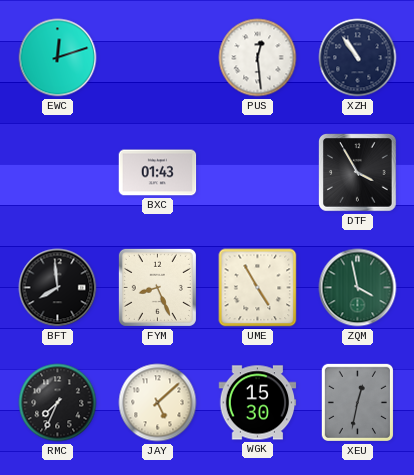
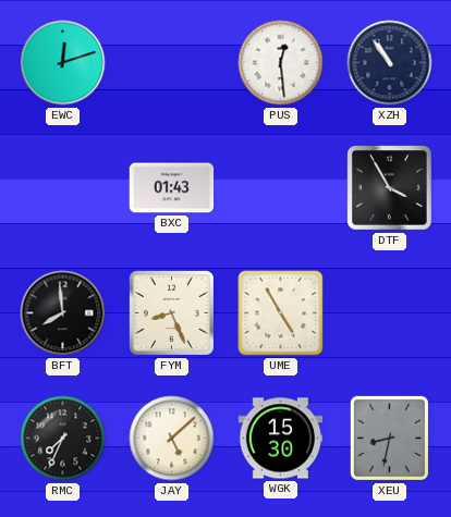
ZQM: 3:58 -> none (358, 288)
XEU: 12:32 -> 8:32 (389, 438)
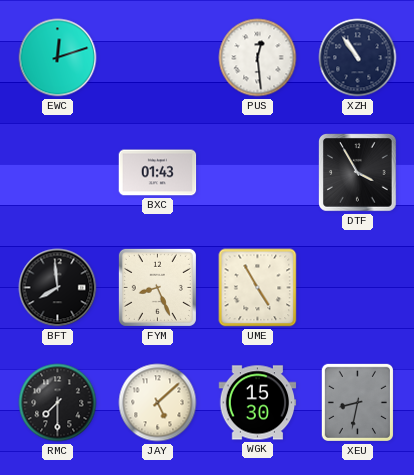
RMC: 7:34 -> 7:30 (58, 403)
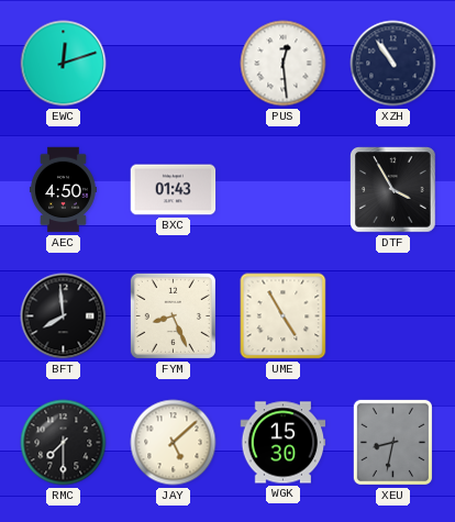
AEC: none -> 4:50 (63, 190)
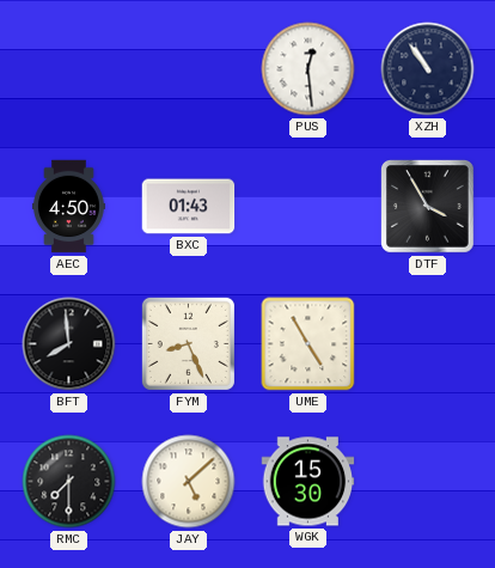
EWC: 12:12 -> none (64, 64)
XEU: 8:32 -> none (392, 442)
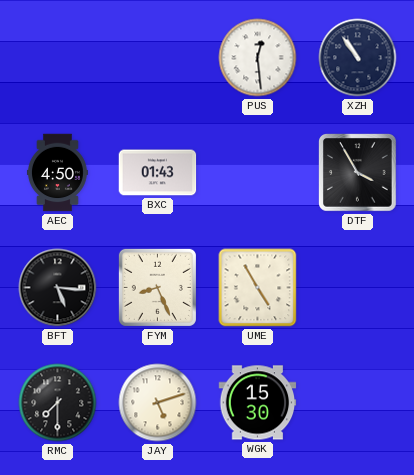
BFT: 7:59 -> 5:16 (58, 288)
JAY: 5:08 -> 5:12 (158, 403)
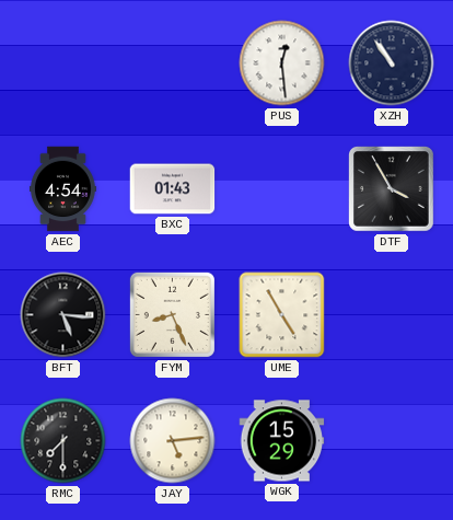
AEC: 4:50 -> 4:54 (62, 189)
JAY: 5:12 -> 5:14 (173, 441)
WGK: 15:30 -> 15:29 (282, 441)
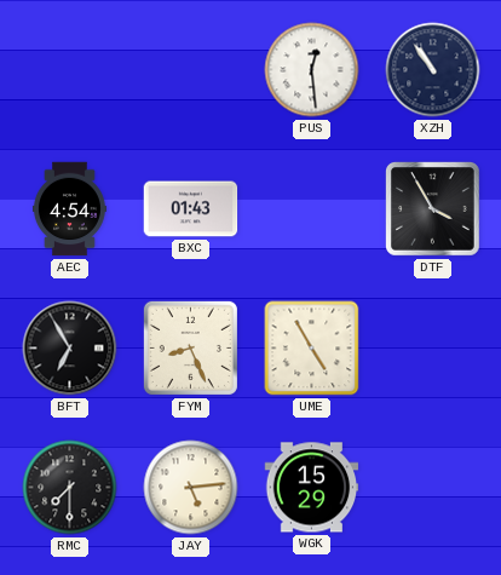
BFT: 5:16 -> 6:55 (70, 349)
